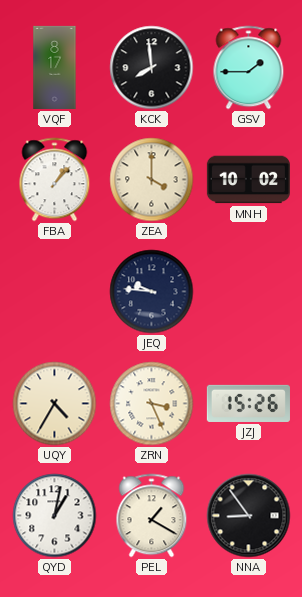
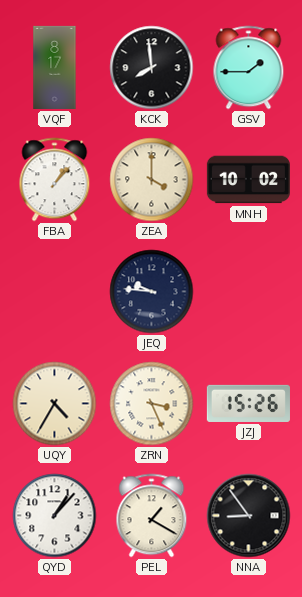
QYD: 1:02 -> 1:07 (55, 516)
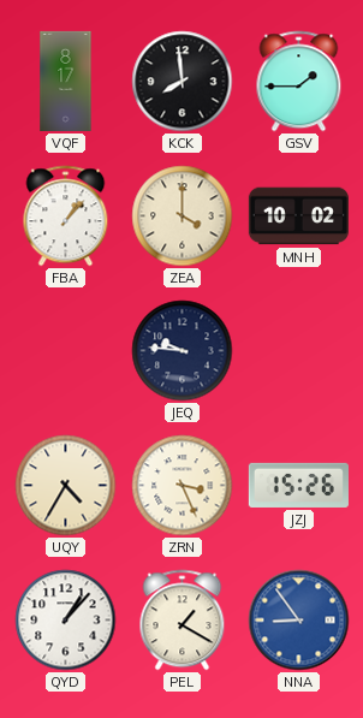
NNA dial: black -> blue (299, 621)
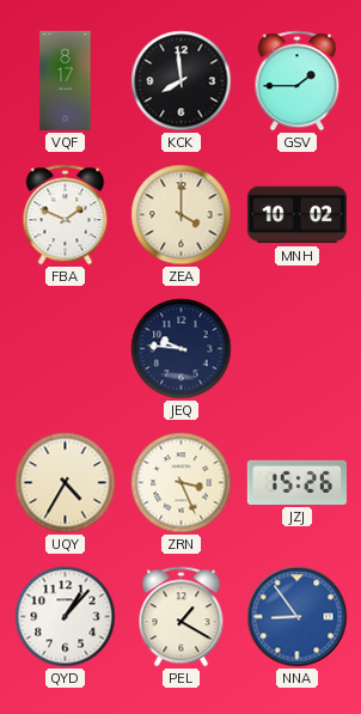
FBA: 1:07 -> 1:49 (66, 215)
